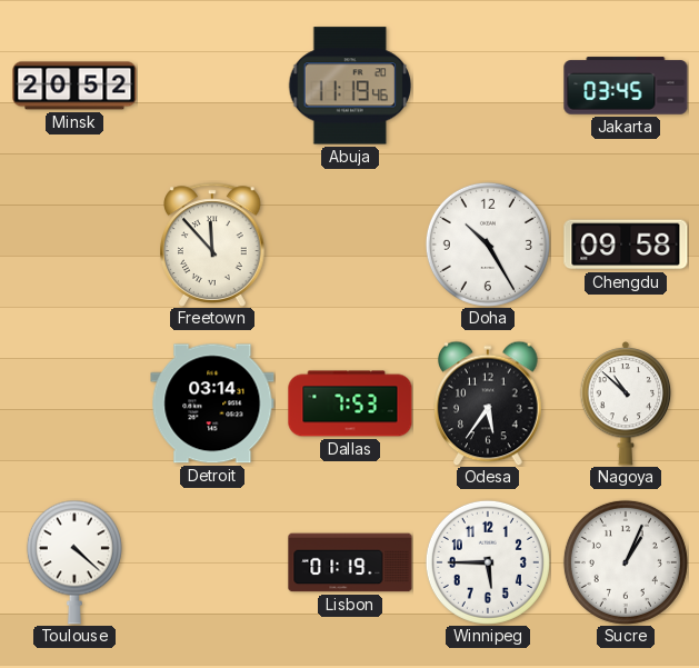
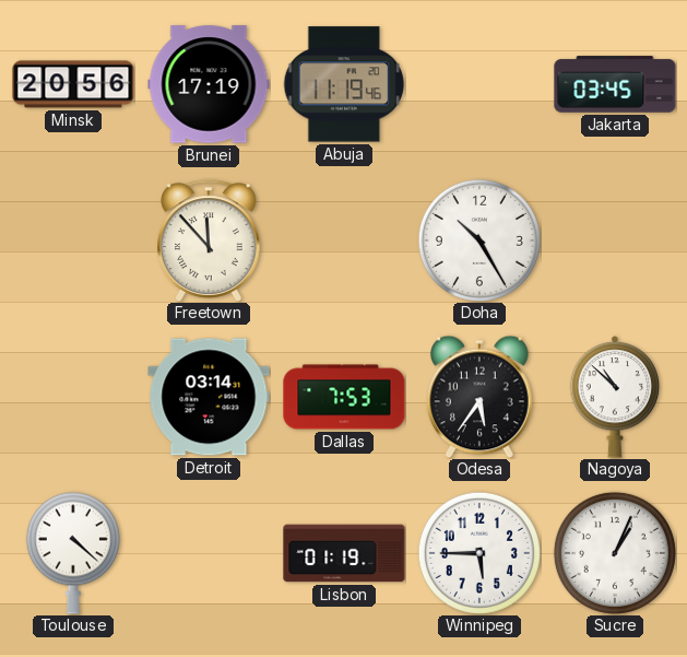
Minsk: 20:52 -> 20:56 (73, 84)
Brunei: none -> 17:19 (209, 84)
Chengdu: 09:58 -> none (626, 245)
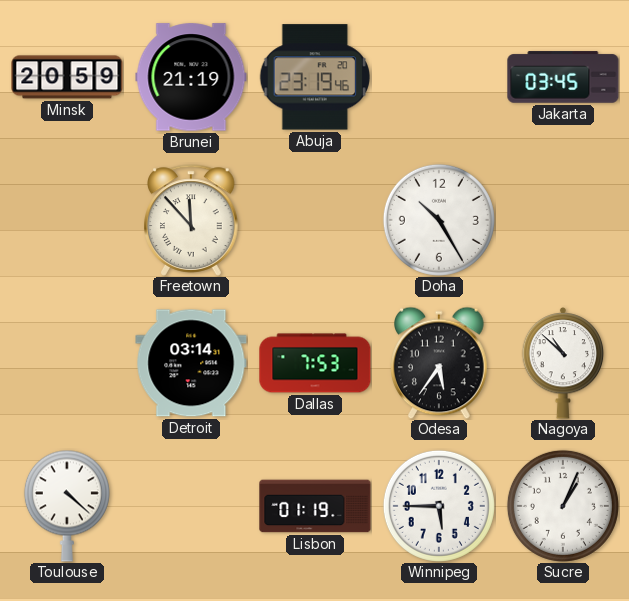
Minsk: 20:56 -> 20:59 (67, 77)
Brunei: 17:19 -> 21:19 (191, 77)
Abuja: 11:19 -> 23:19 (314, 77)
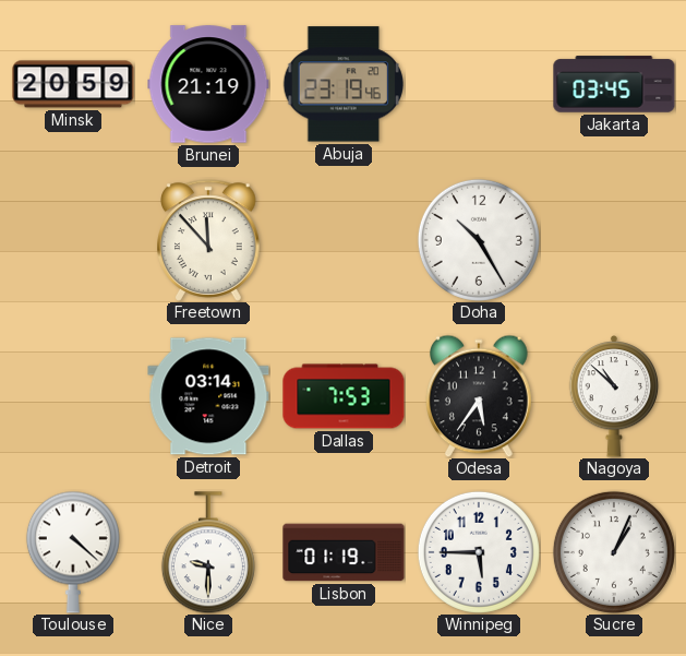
Nice: none -> 9:30 (208, 552)
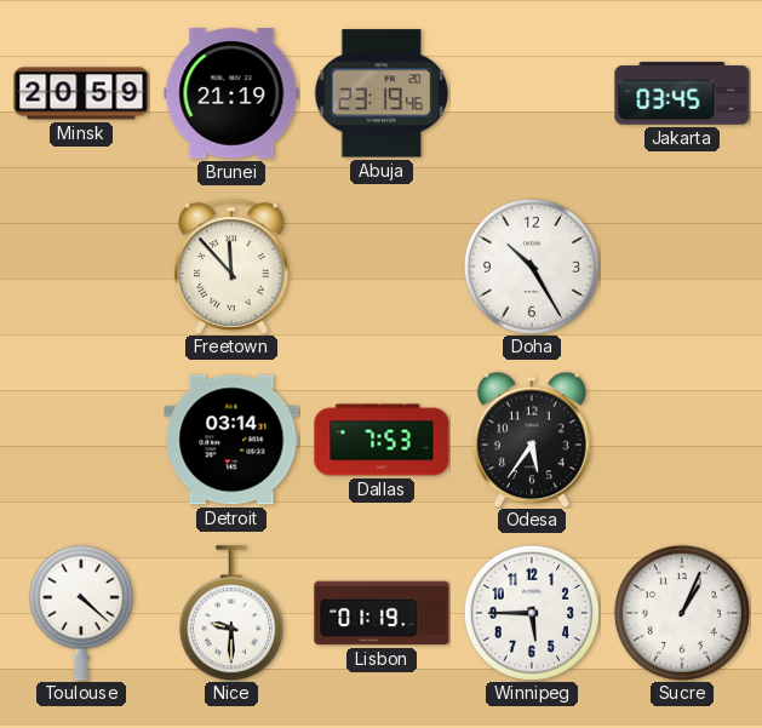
Nagoya: 10:52 -> none (614, 397)
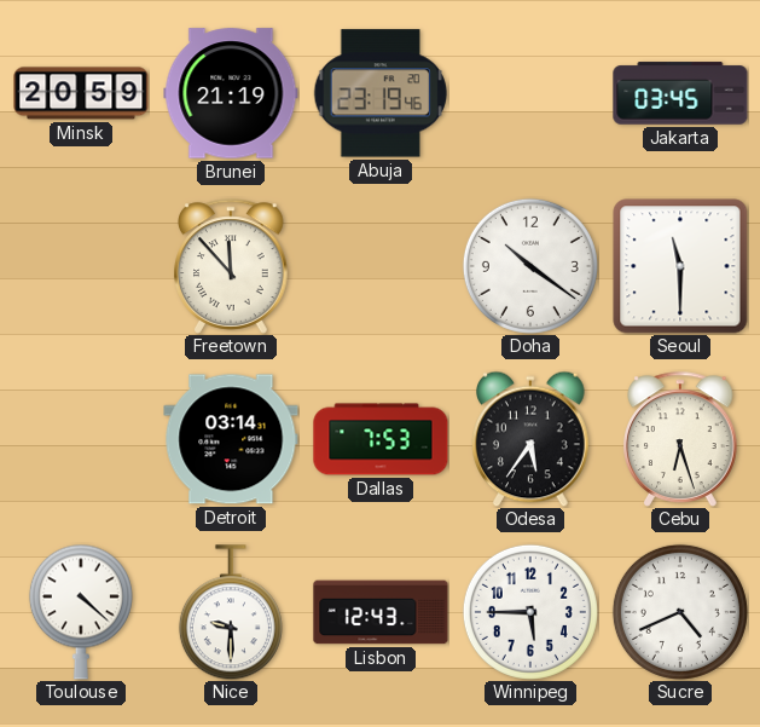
Doha: 10:25 -> 10:21 (530, 266)
Seoul: none -> 11:30 (680, 266)
Cebu: none -> 6:27 (680, 439)
Lisbon: 01:19 -> 12:43 (381, 612)
Sucre: 1:04 -> 4:41 (680, 612)
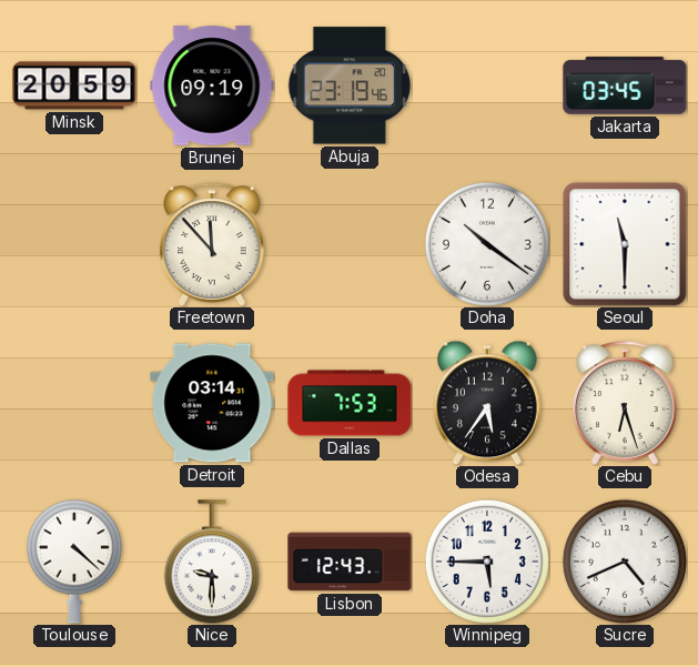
Brunei: 21:19 -> 09:19 (212, 85)
